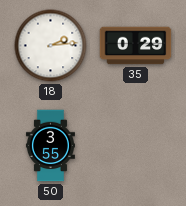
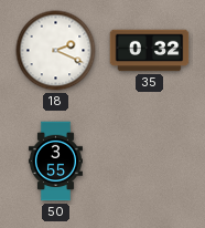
18: 2:14 -> 2:19 (56, 51)
35: 0:29 -> 0:32 (150, 51)
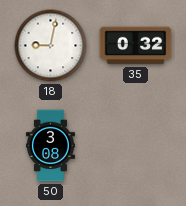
18: 2:19 -> 9:02 (51, 46)
50: 3:55 -> 3:08 (50, 146)
